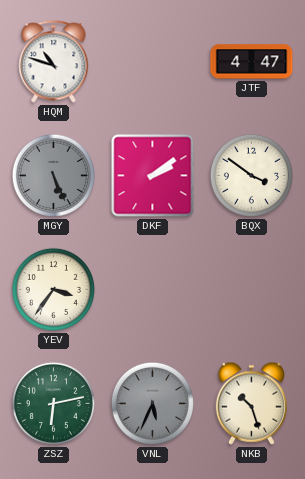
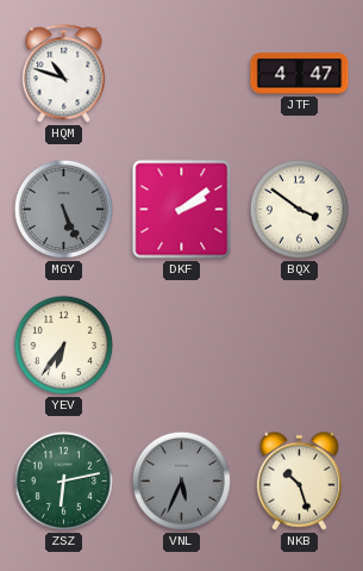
YEV: 3:36 -> 6:36 (63, 345)
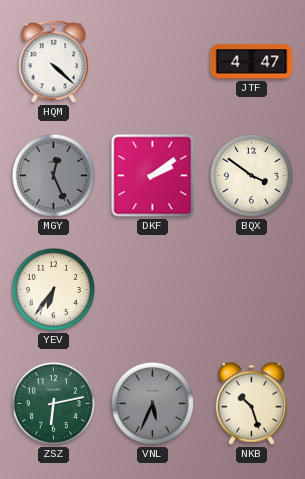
HQM: 10:48 -> 4:22 (54, 62)
MGY: 5:26 -> 12:26 (53, 175)
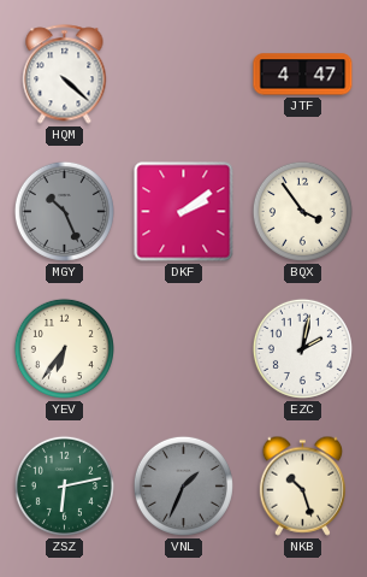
MGY: 12:26 -> 10:26 (64, 211)
BQX: 3:51 -> 3:54 (302, 211)
EZC: none -> 2:02 (302, 348)
VNL: 5:34 -> 1:34 (183, 485)
